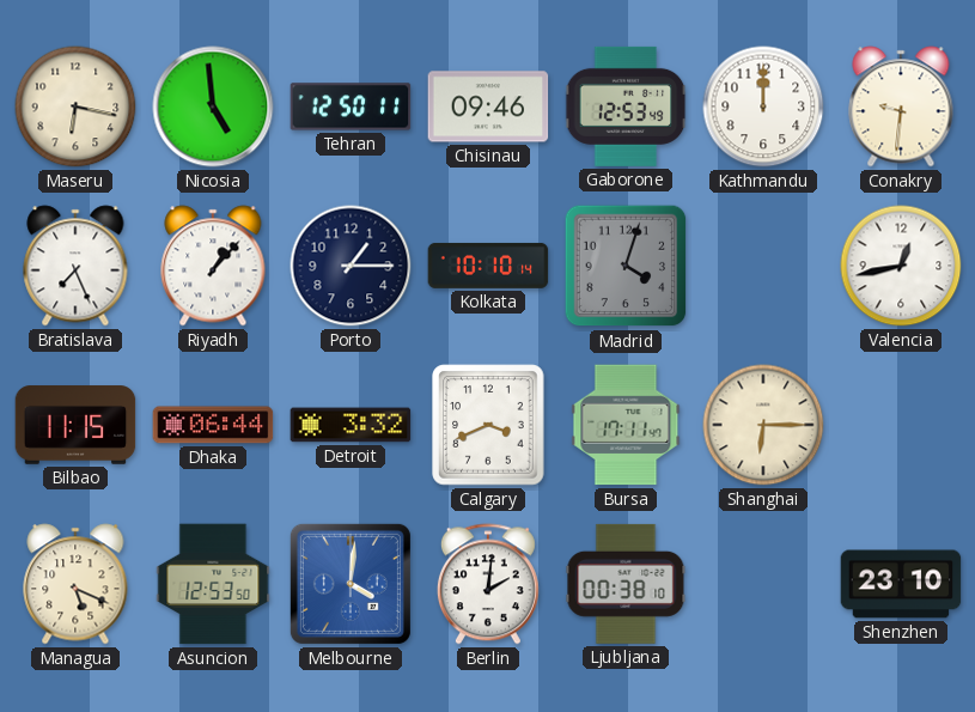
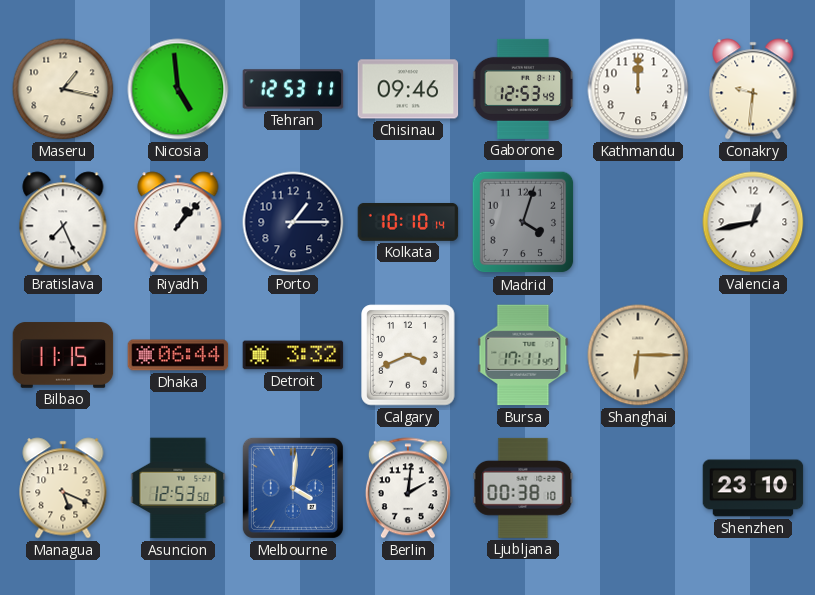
Maseru: 6:17 -> 1:17 (63, 89)
Tehran: 12:50 -> 12:53 (293, 89)
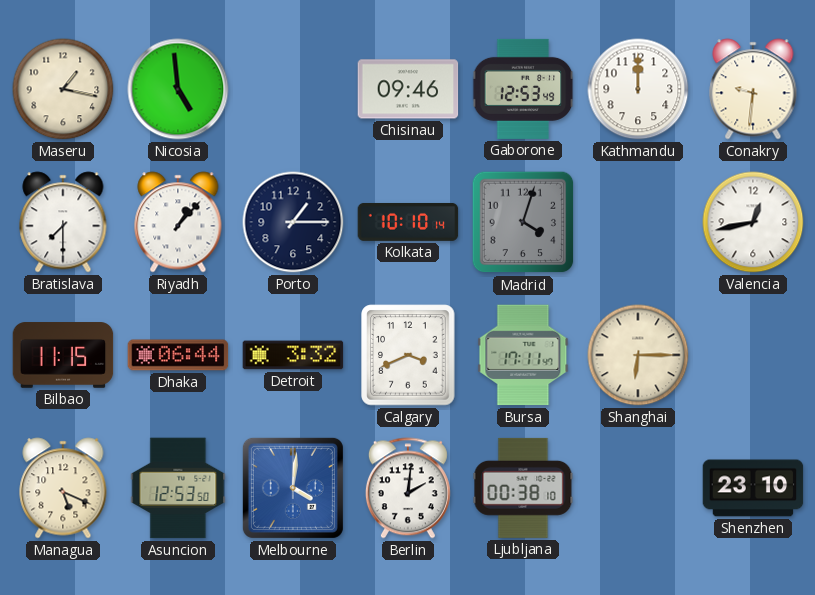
Tehran: 12:53 -> none (293, 89)
Bratislava: 7:26 -> 7:30 (63, 222)
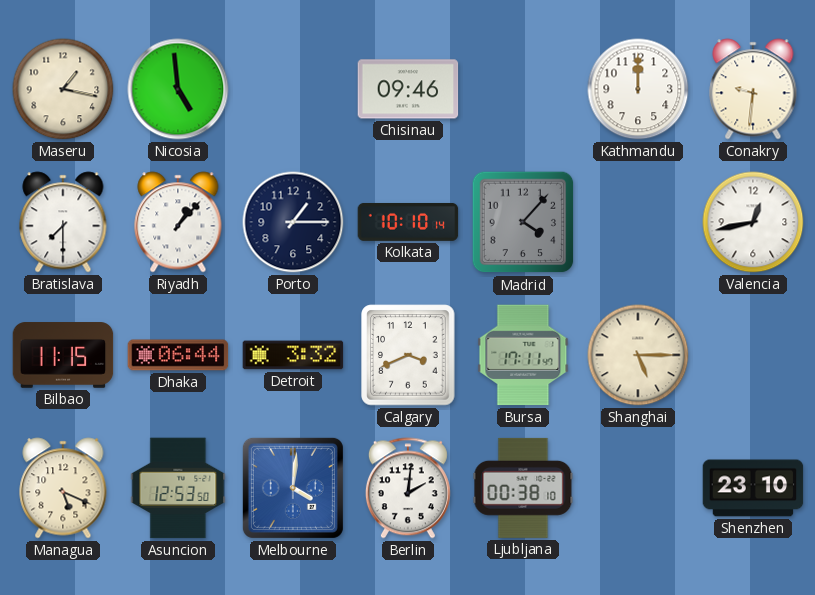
Gaborone: 12:53 -> none (523, 89)
Madrid: 4:03 -> 4:07 (523, 222)
Shanghai: 6:15 -> 5:15 (638, 355)
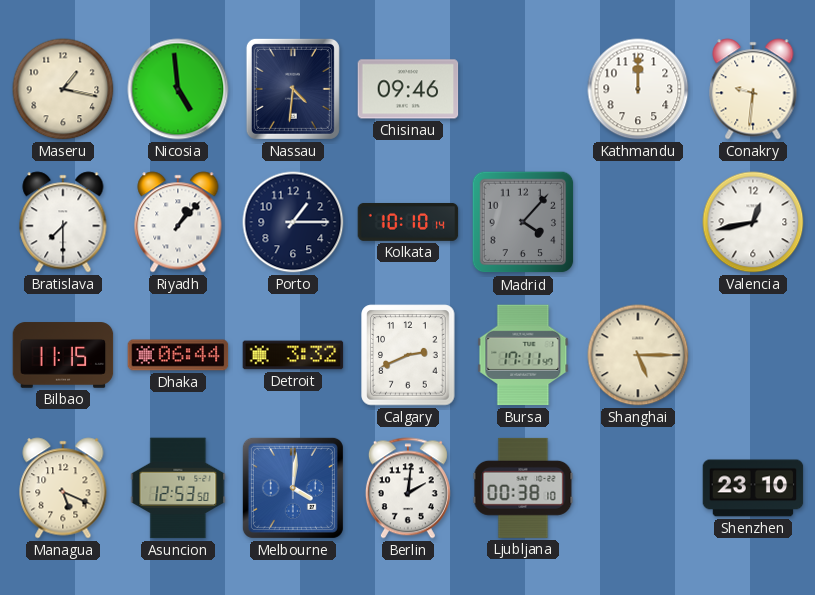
Nassau: none -> 4:31 (293, 89)
Calgary: 3:41 -> 2:41 (408, 355)
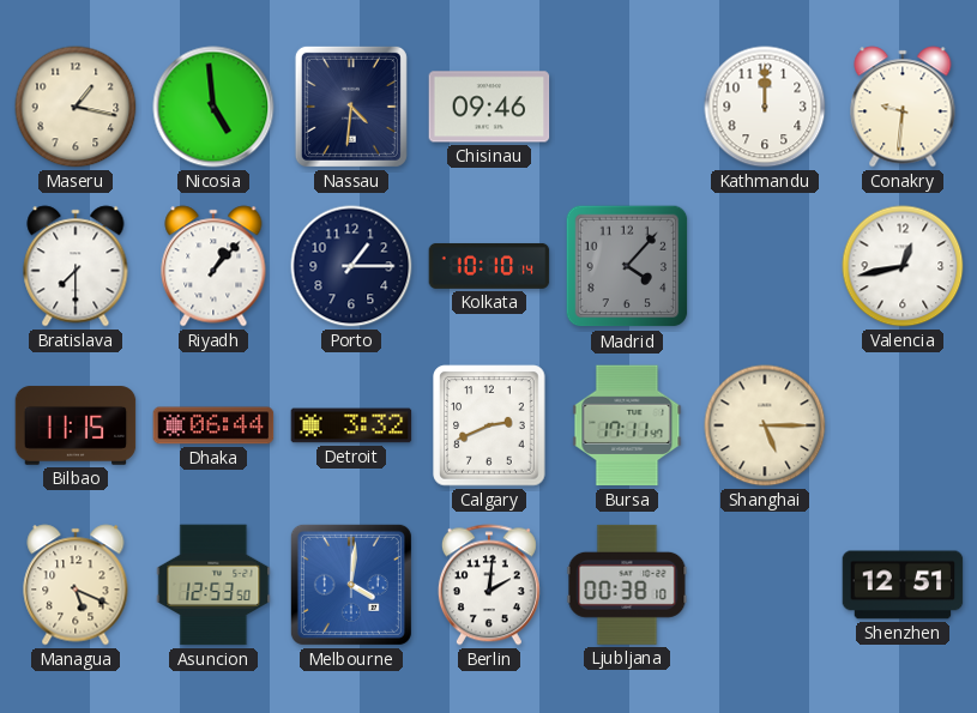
Shenzhen: 23:10 -> 12:51 (903, 585)
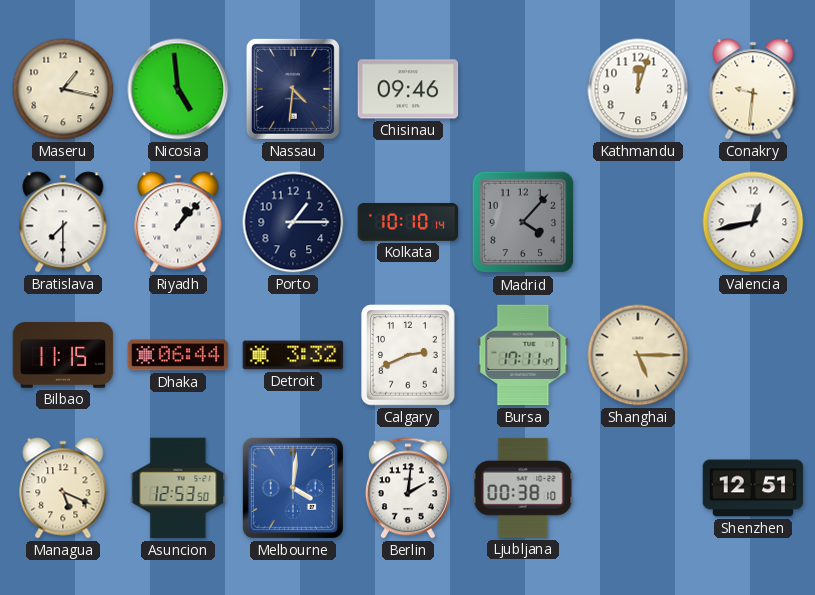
Kathmandu: 12:00 -> 12:03 (638, 89)
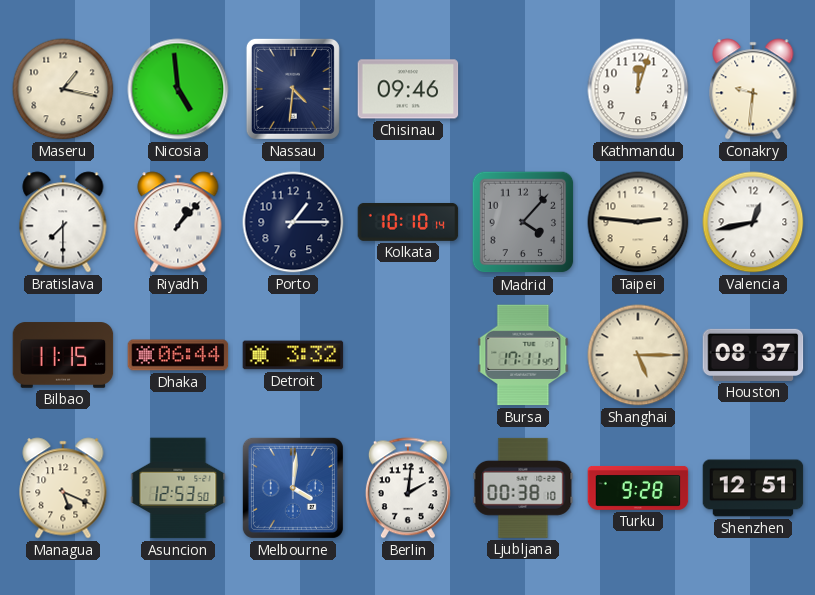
Taipei: none -> 2:46 (638, 222)
Calgary: 2:41 -> none (408, 355)
Houston: none -> 08:37 (753, 355)
Turku: none -> 9:28 (638, 488)
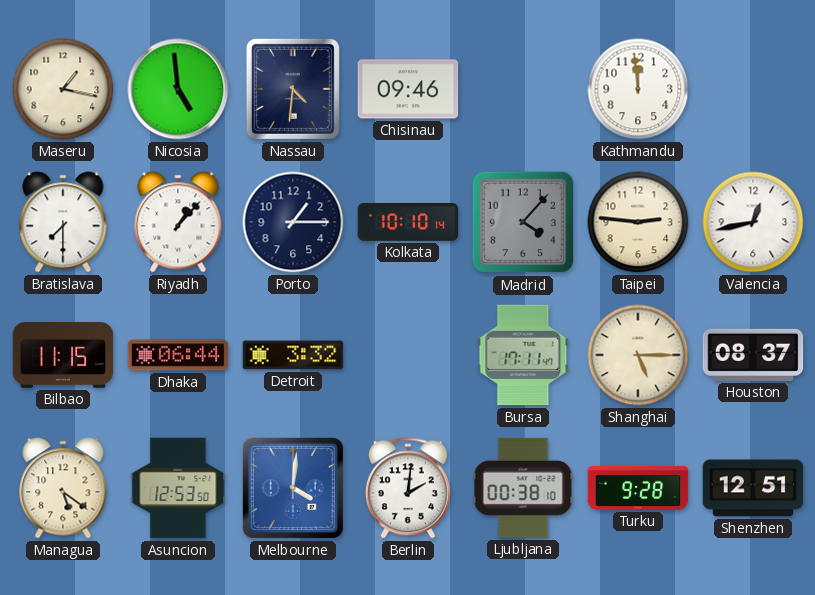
Kathmandu: 12:03 -> 11:59 (638, 89)
Conakry: 9:31 -> none (753, 89)
Managua: 5:19 -> 5:21 (63, 488)
